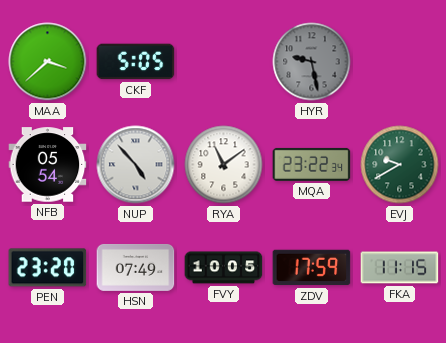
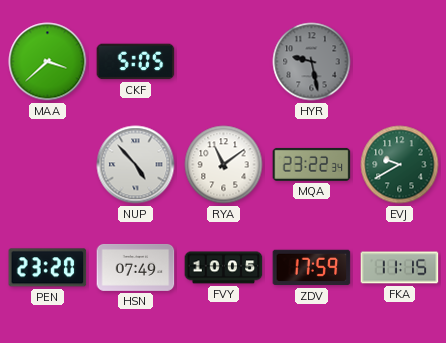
NFB: 05:54 -> none (48, 165)
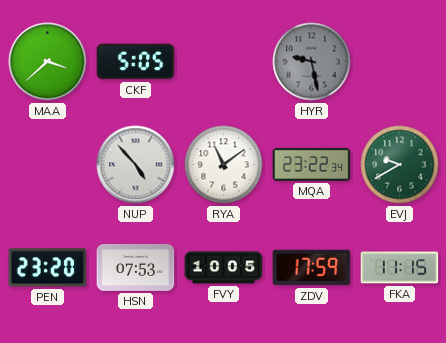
HSN: 07:49 -> 07:53 (136, 267)
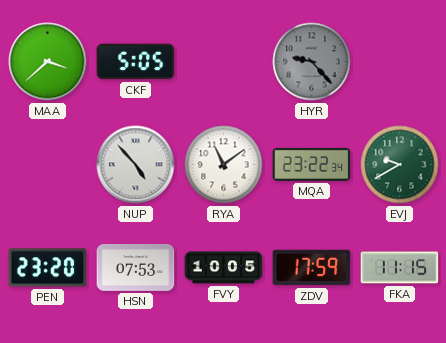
HYR: 9:28 -> 9:23 (312, 62)
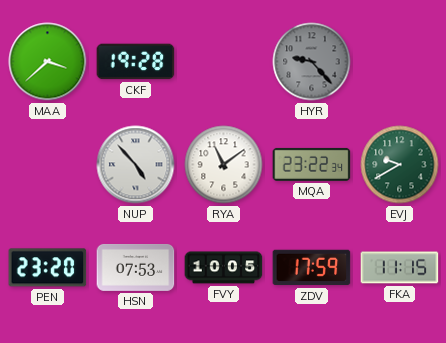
CKF: 5:05 -> 19:28 (136, 62)
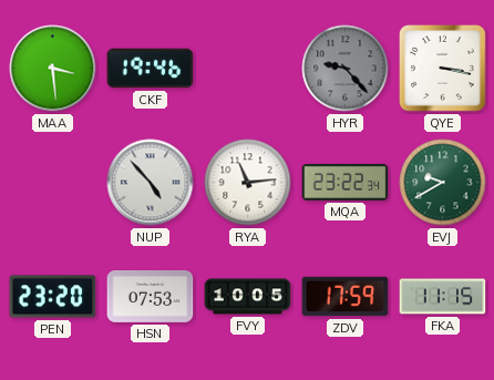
MAA: 3:38 -> 3:29 (53, 69)
CKF: 19:28 -> 19:46 (151, 69)
QYE: none -> 3:17 (442, 68)
RYA: 11:09 -> 11:14 (248, 183)
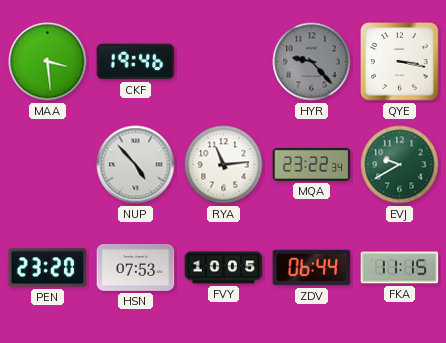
ZDV: 17:59 -> 06:44 (312, 268)
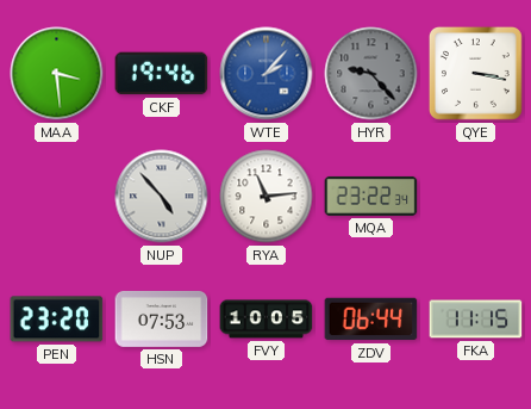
WTE: none -> 2:07 (267, 74)
EVJ: 9:40 -> none (400, 165)
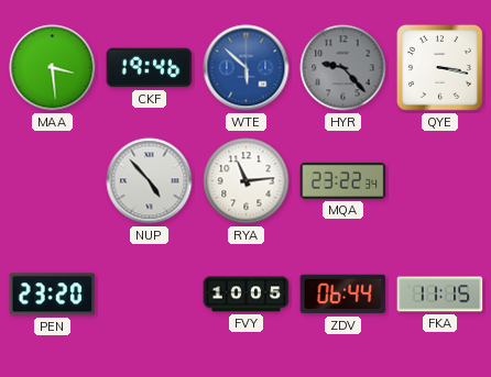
WTE: 2:07 -> 5:52 (247, 68)
HSN: 07:53 -> none (162, 318)
